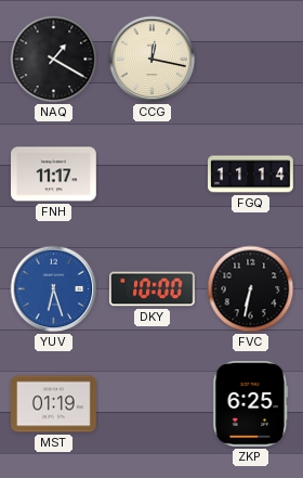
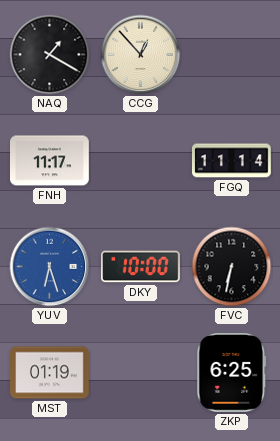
CCG: 12:17 -> 12:53 (141, 55)
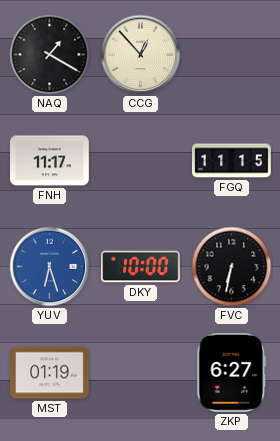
FGQ: 11:14 -> 11:15 (232, 161)
ZKP: 6:25 -> 6:27 (232, 373)
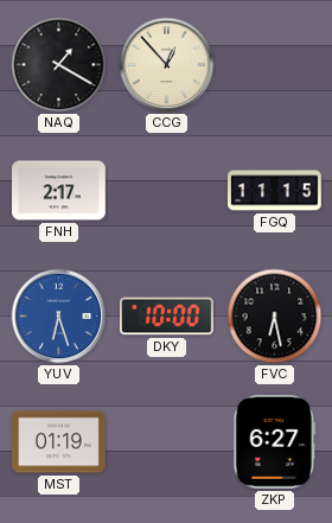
FNH: 11:17 -> 2:17 (59, 191)
FVC: 6:32 -> 6:28 (275, 317)
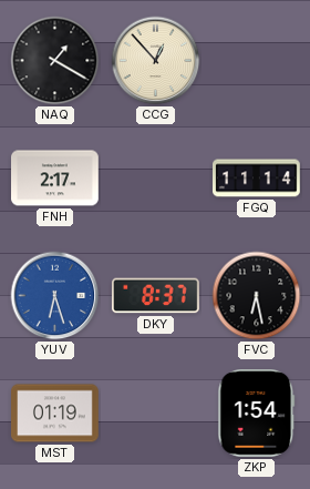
FGQ: 11:15 -> 11:14 (257, 179)
DKY: 10:00 -> 8:37 (156, 296)
ZKP: 6:27 -> 1:54 (257, 414)
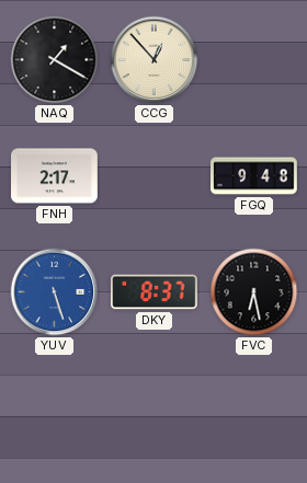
FGQ: 11:14 -> 9:48 (254, 176)
YUV: 6:27 -> 5:27 (55, 292)
MST: 01:19 -> none (55, 414)
ZKP: 1:54 -> none (257, 414)
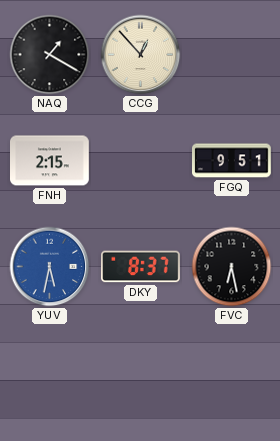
FNH: 2:17 -> 2:15 (50, 161)
FGQ: 9:48 -> 9:51 (232, 161)
YUV: 5:27 -> 5:32 (50, 267)
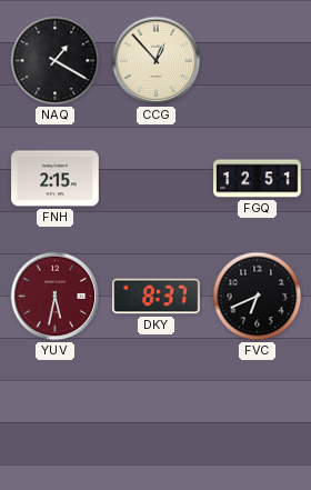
FGQ: 9:51 -> 12:51 (258, 179)
YUV dial: blue -> burgundy (56, 297)
FVC: 6:28 -> 6:41 (258, 297)
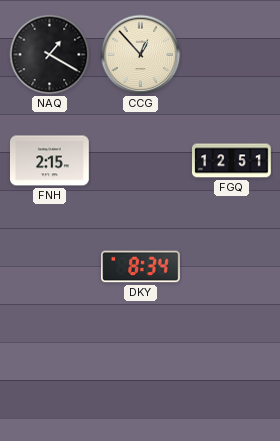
YUV: 5:32 -> none (56, 297)
DKY: 8:37 -> 8:34 (141, 267)
FVC: 6:41 -> none (258, 297)
